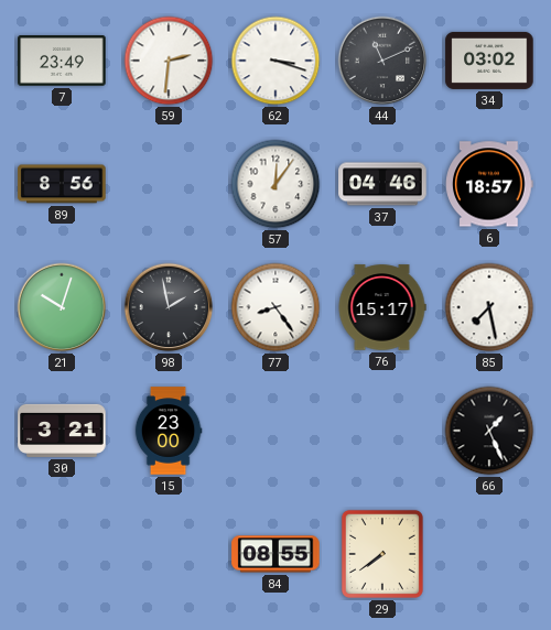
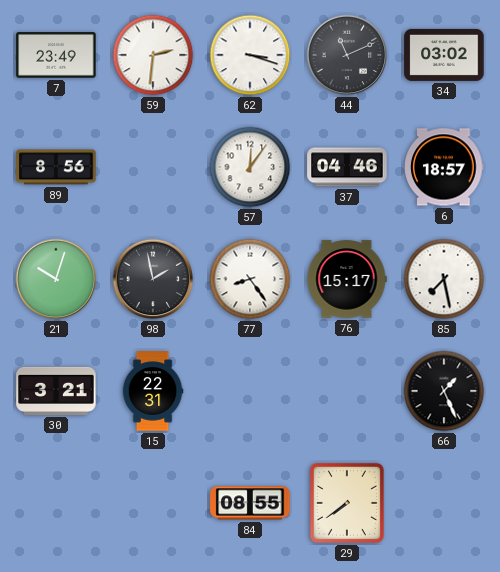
15: 23:00 -> 22:31 (153, 391)
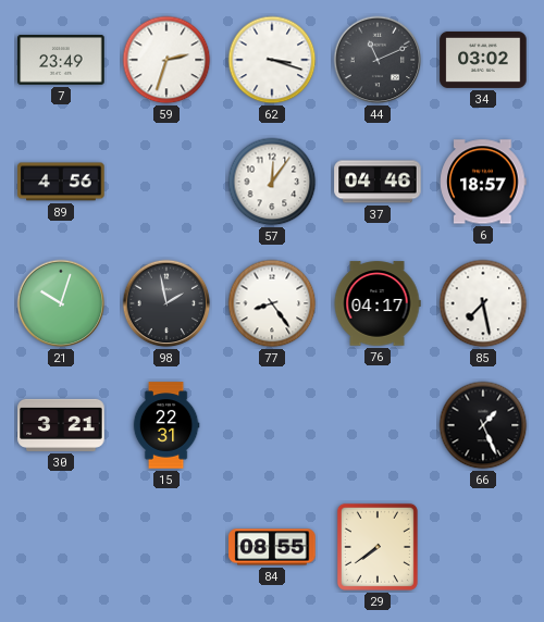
59: 2:31 -> 2:33 (166, 60)
89: 8:56 -> 4:56 (61, 182)
76: 15:17 -> 04:17 (378, 303)
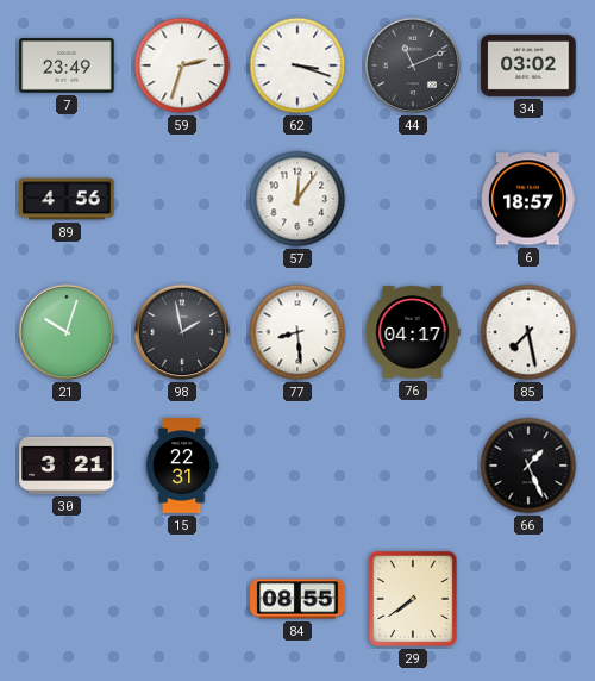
37: 04:46 -> none (378, 182)
77: 8:24 -> 8:29 (297, 332)
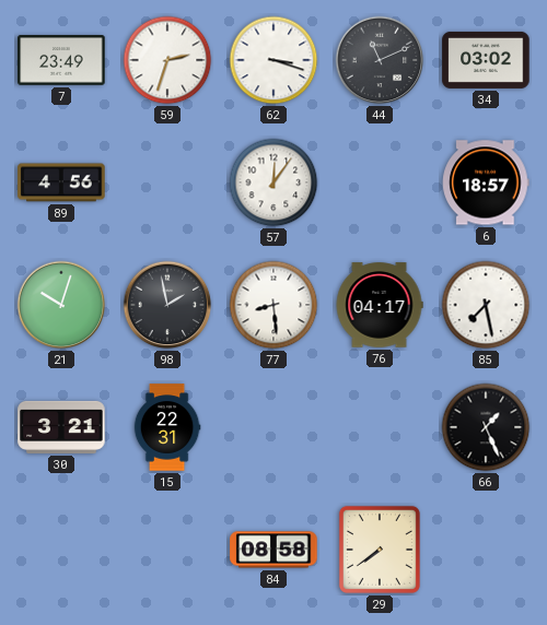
84: 08:55 -> 08:58 (273, 550)
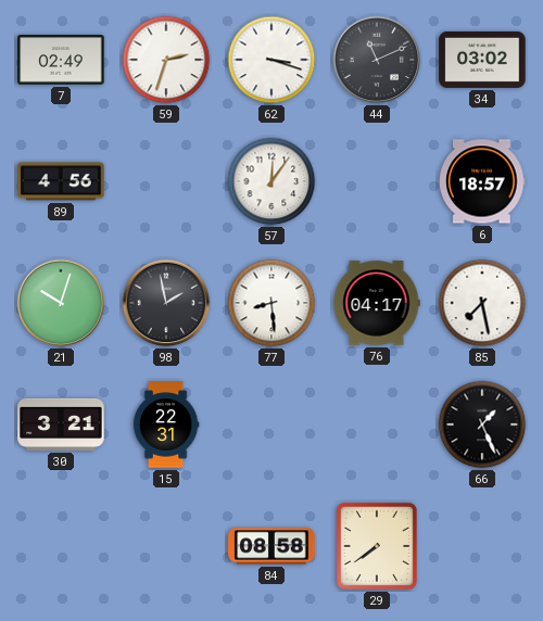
7: 23:49 -> 02:49 (61, 60)
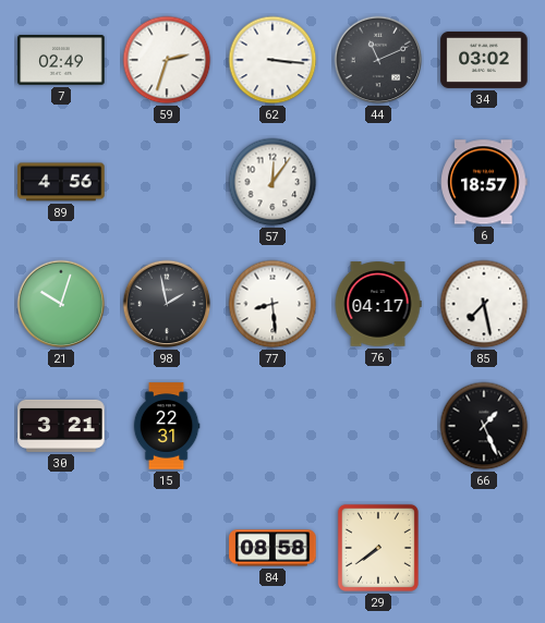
62: 3:18 -> 3:16 (272, 60)
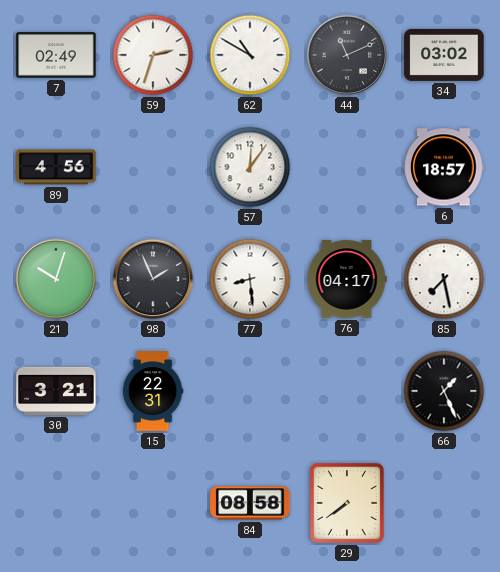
62: 3:16 -> 10:50 (250, 55)
98: 1:58 -> 1:56 (153, 279)
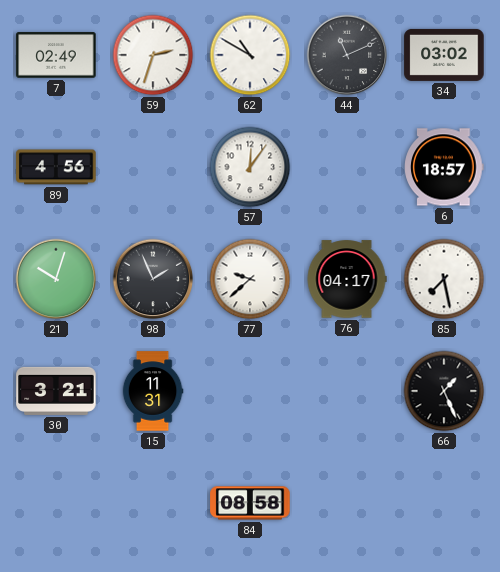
77: 8:29 -> 9:38 (250, 279)
15: 22:31 -> 11:31 (153, 391)
29: 7:39 -> none (347, 503)
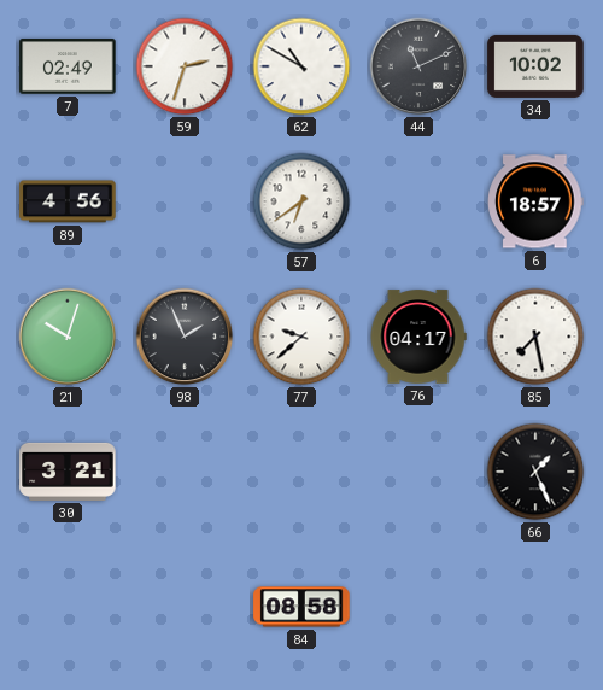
34: 03:02 -> 10:02 (535, 66)
57: 12:06 -> 6:39 (301, 201)
15: 11:31 -> none (153, 391)
